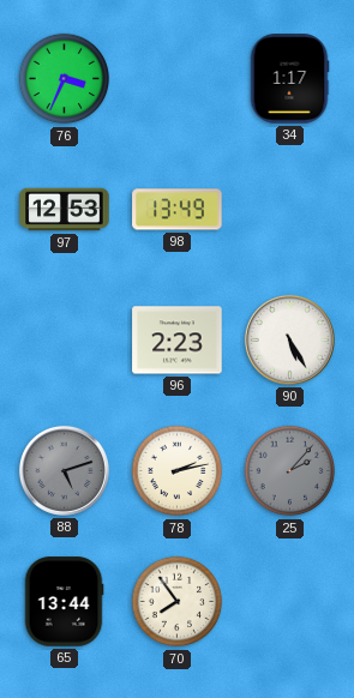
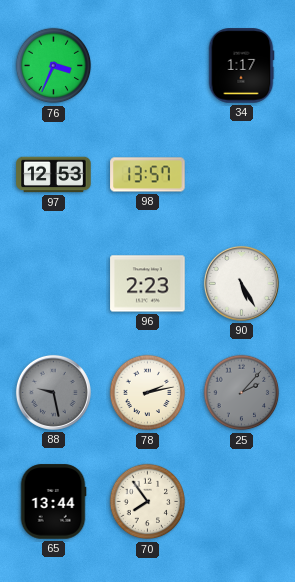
98: 13:49 -> 13:57 (148, 175)
88: 5:12 -> 9:28 (53, 392)
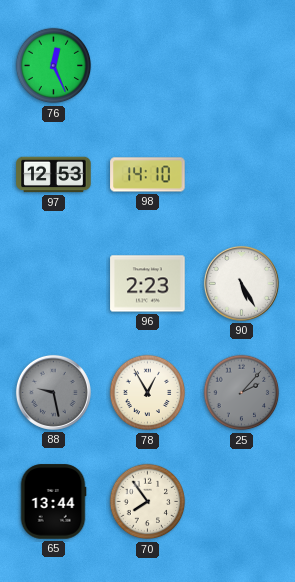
76: 3:34 -> 12:26 (54, 66)
34: 1:17 -> none (241, 66)
98: 13:57 -> 14:10 (148, 175)
78: 2:13 -> 12:55 (148, 393)
